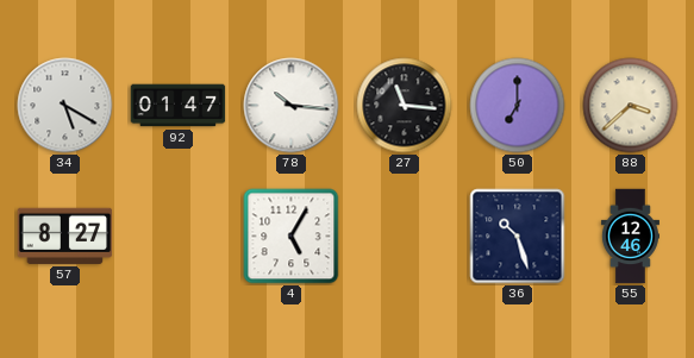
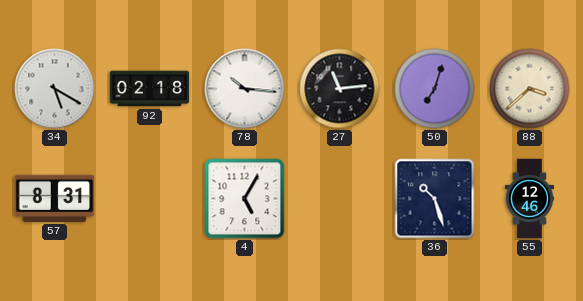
92: 01:47 -> 02:18 (150, 89)
27: 11:16 -> 11:14 (340, 89)
50: 7:00 -> 7:03 (435, 89)
57: 8:27 -> 8:31 (55, 198)
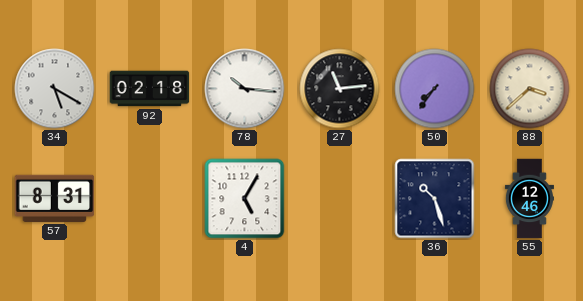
50: 7:03 -> 7:36 (435, 89)
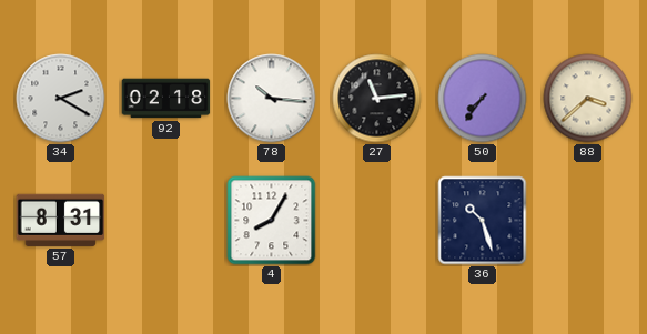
34: 5:20 -> 2:20 (61, 99)
4: 5:05 -> 8:05 (272, 221)
55: 12:46 -> none (529, 199)
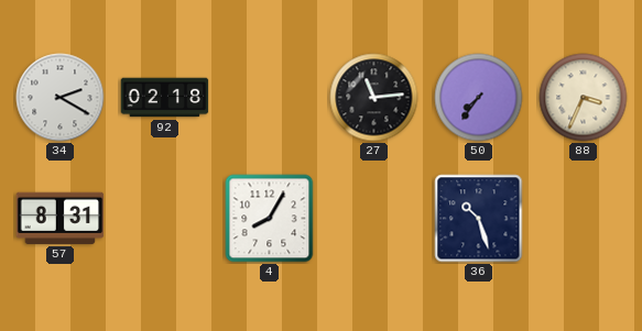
78: 10:16 -> none (272, 99)
88: 3:38 -> 3:34 (584, 98)
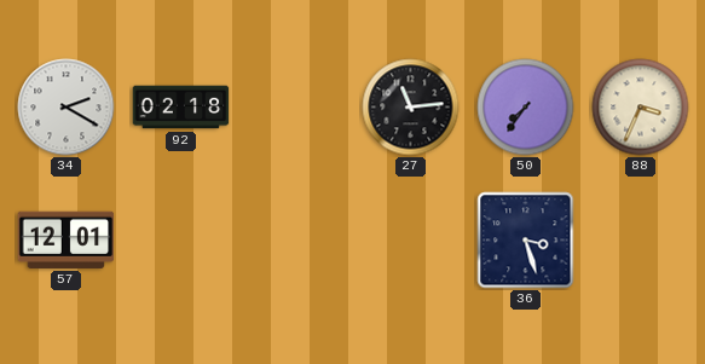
57: 8:31 -> 12:01 (67, 239)
4: 8:05 -> none (270, 219)
36: 10:27 -> 3:27 (526, 241)
